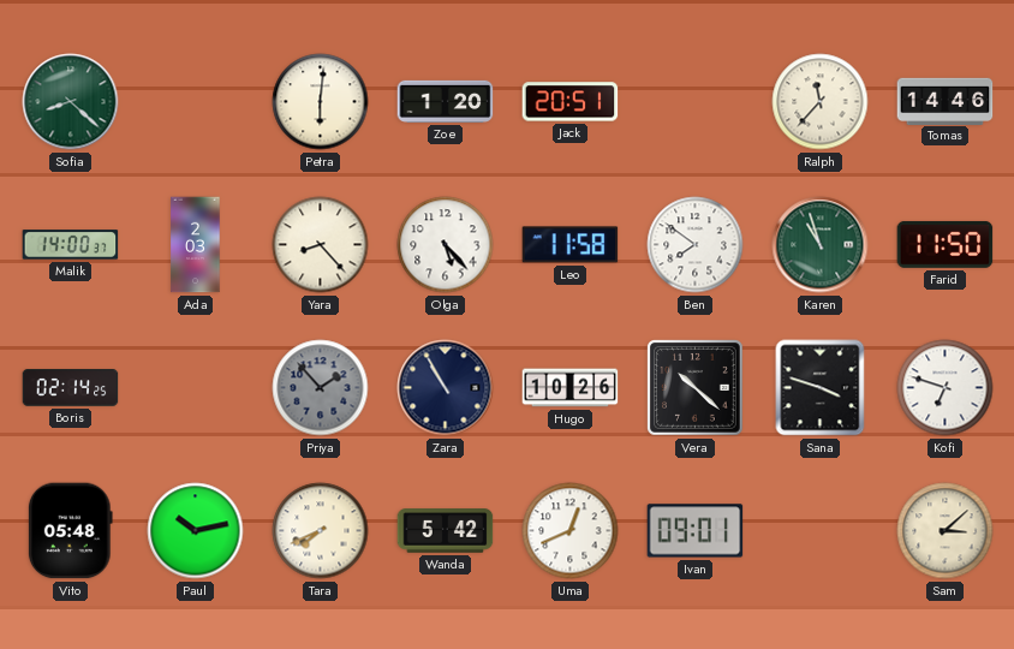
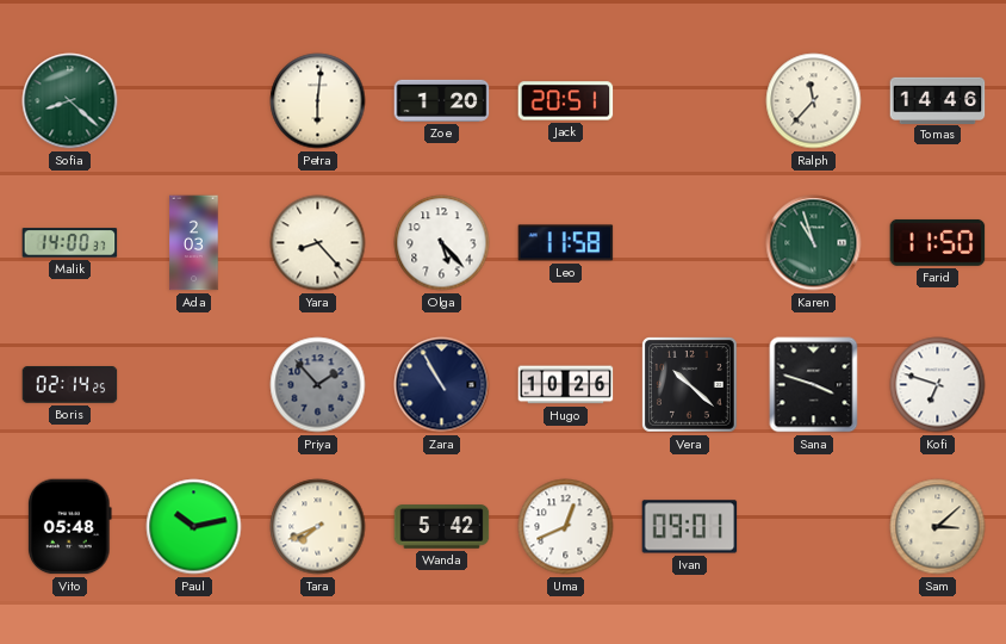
Ben: 7:51 -> none (696, 245)
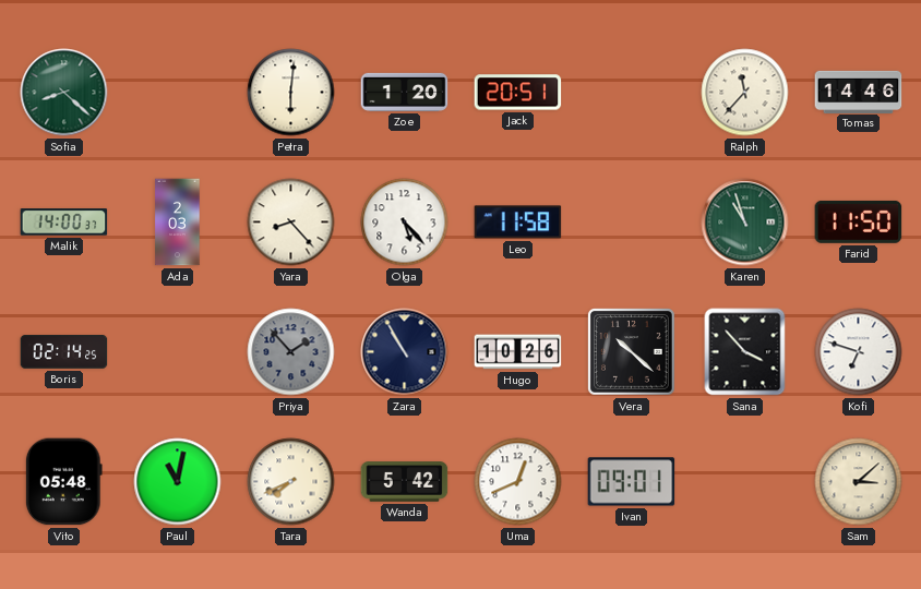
Sana: 3:48 -> 3:53 (745, 352)
Paul: 10:13 -> 11:02 (178, 482)
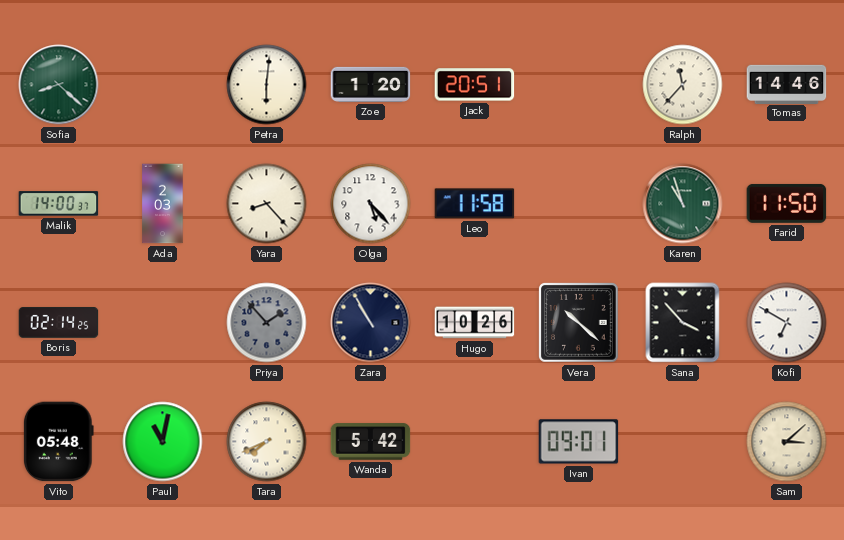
Kofi: 6:48 -> 6:50 (787, 323)
Uma: 12:41 -> none (518, 482)
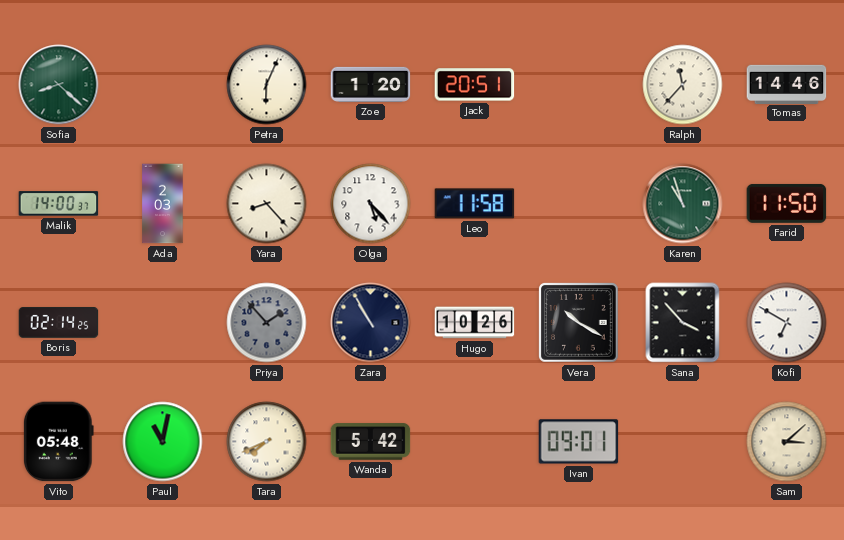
Petra: 6:01 -> 6:04 (267, 85)
Vera: 10:22 -> 10:20 (579, 323)
